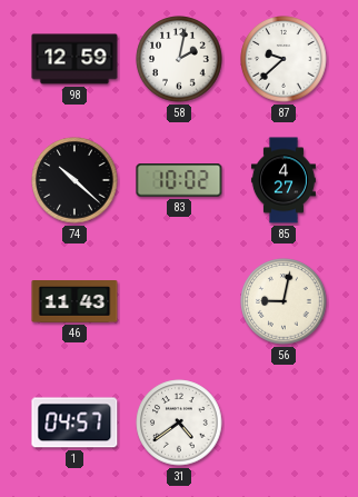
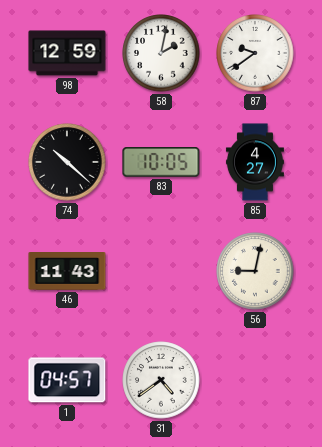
87: 9:38 -> 9:39 (255, 53)
83: 10:02 -> 10:05 (161, 162)
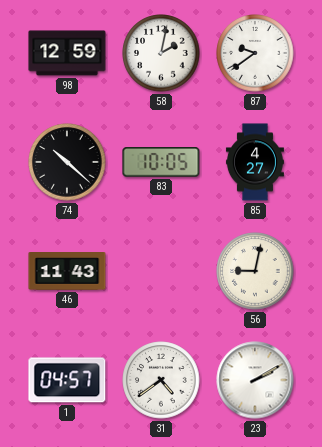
23: none -> 2:10 (255, 380)
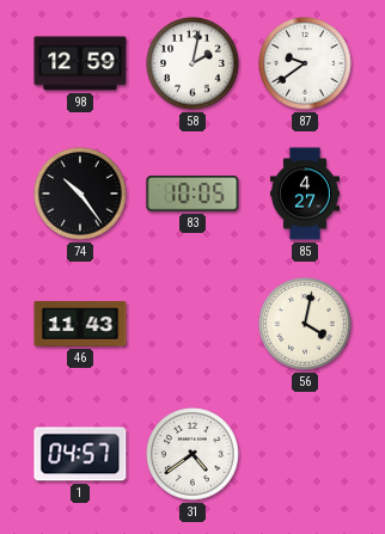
74: 10:22 -> 10:24 (80, 194)
56: 9:02 -> 4:02 (305, 324)
23: 2:10 -> none (255, 380)
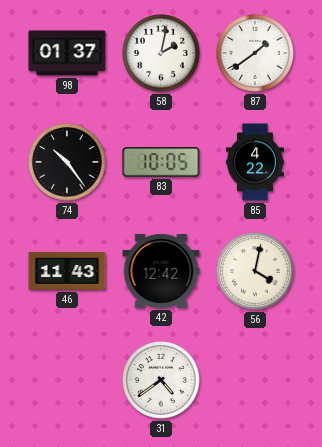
98: 12:59 -> 01:37 (67, 53)
87: 9:39 -> 1:39 (255, 53)
85: 4:27 -> 4:22 (255, 162)
42: none -> 12:42 (161, 271)
1: 04:57 -> none (80, 454)
